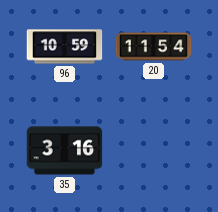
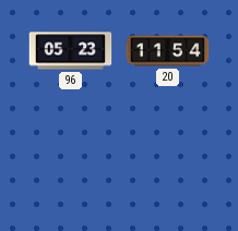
96: 10:59 -> 05:23 (71, 51)
35: 3:16 -> none (65, 151)
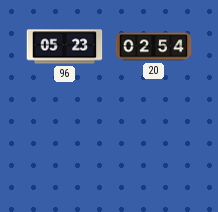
20: 11:54 -> 02:54 (154, 47)
